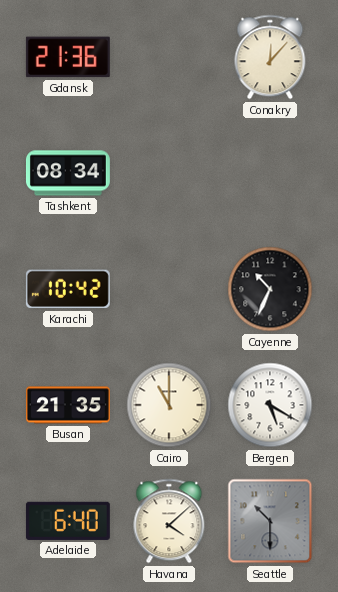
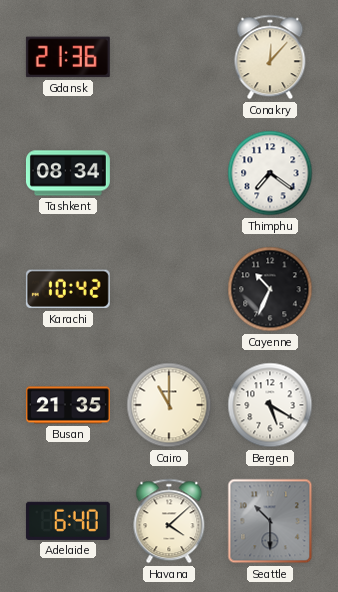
Thimphu: none -> 7:21 (270, 173)
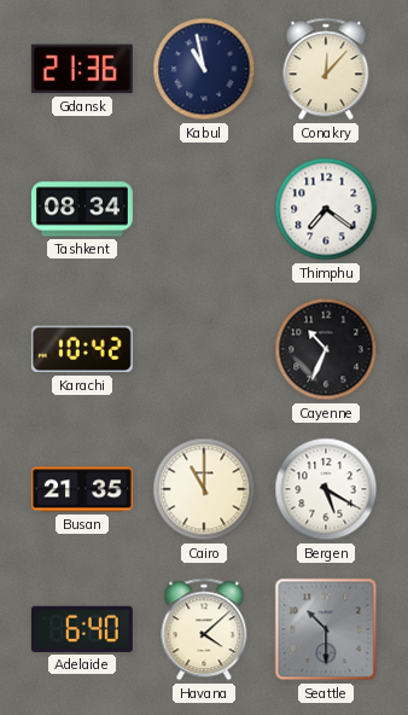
Kabul: none -> 10:58 (204, 69)
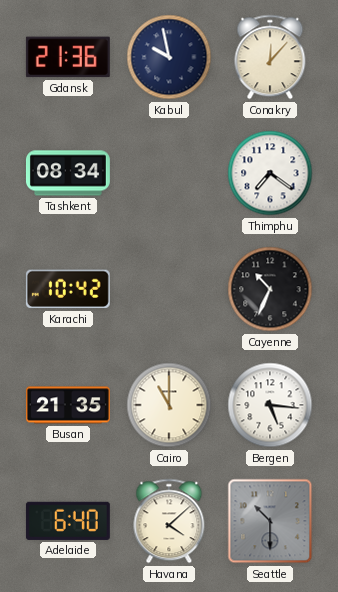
Kabul: 10:58 -> 9:58 (169, 57)
Bergen: 5:20 -> 5:16 (270, 405)
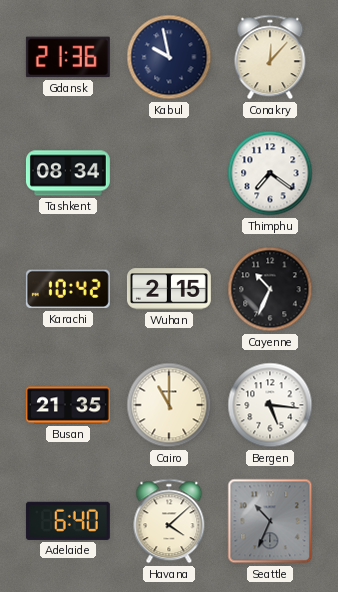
Wuhan: none -> 2:15 (169, 289)
Seattle: 10:30 -> 10:34 (270, 521)
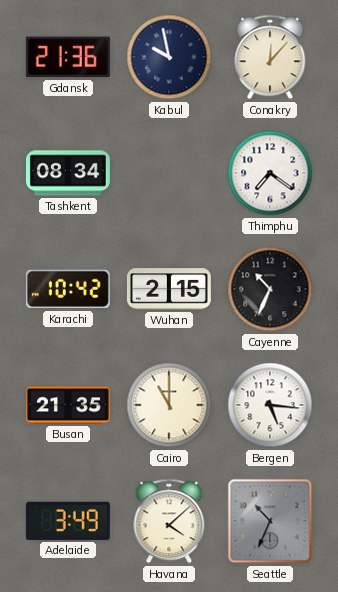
Adelaide: 6:40 -> 3:49 (68, 521)
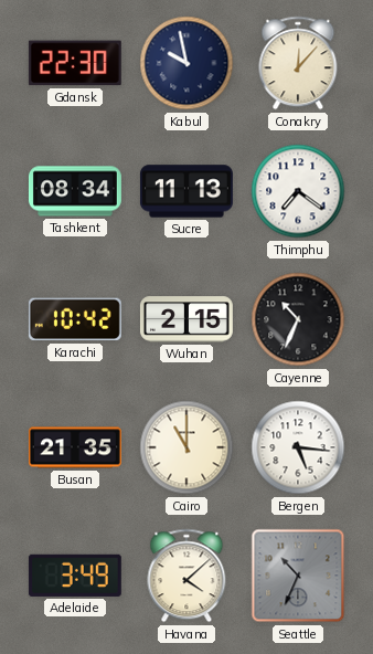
Gdansk: 21:36 -> 22:30 (75, 63)
Sucre: none -> 11:13 (186, 191)
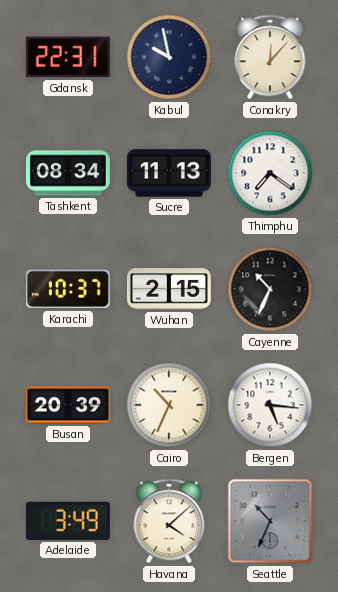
Gdansk: 22:30 -> 22:31 (68, 57)
Karachi: 10:42 -> 10:37 (68, 289)
Busan: 21:35 -> 20:39 (68, 405)
Cairo: 11:00 -> 10:34 (169, 405)
